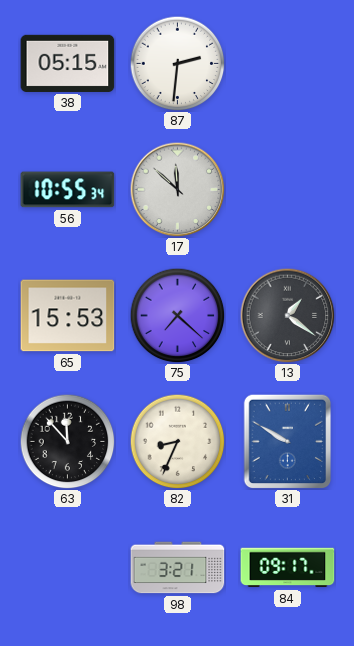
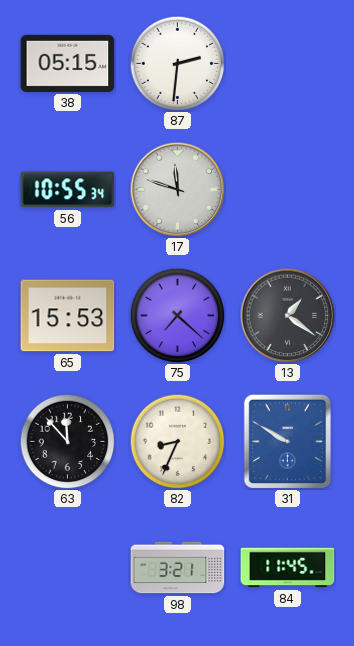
17: 11:52 -> 11:48 (177, 189)
84: 09:17 -> 11:45 (288, 568)
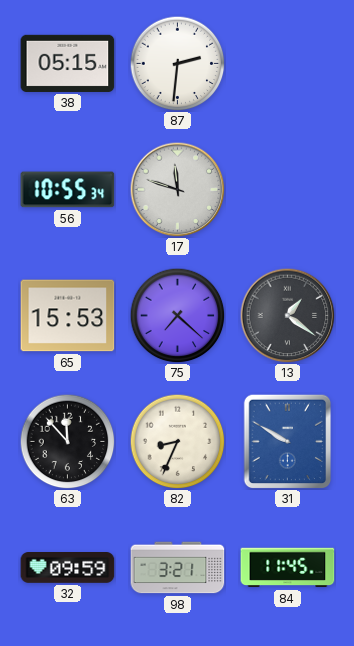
32: none -> 09:59 (68, 568)
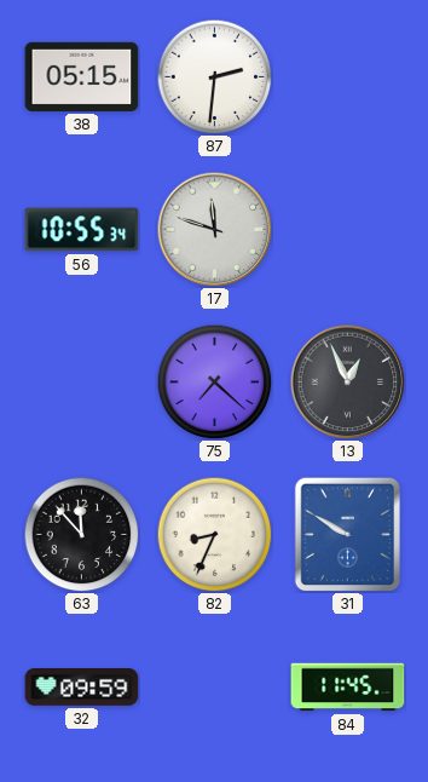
65: 15:53 -> none (68, 316)
13: 1:21 -> 12:56 (347, 381)
98: 3:21 -> none (178, 568)
